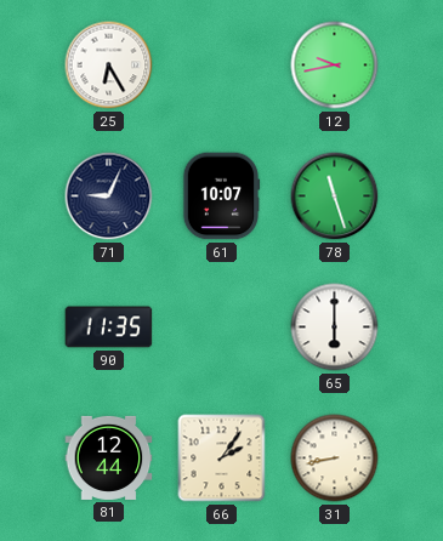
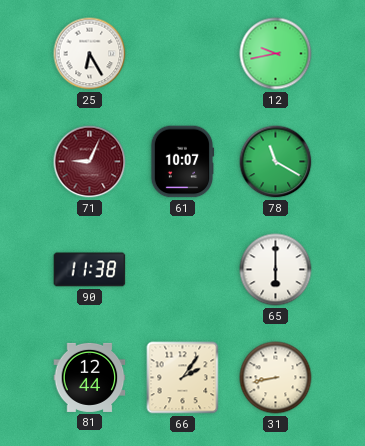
71 dial: navy -> burgundy (90, 162)
78: 11:27 -> 11:20 (276, 162)
90: 11:35 -> 11:38 (90, 270)
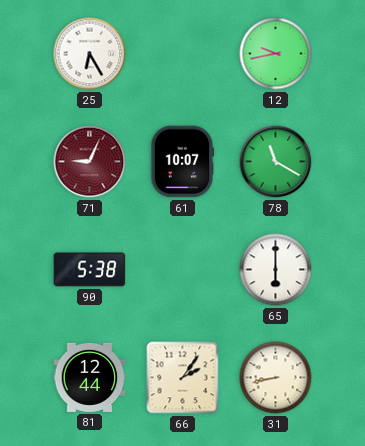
90: 11:38 -> 5:38 (90, 270)
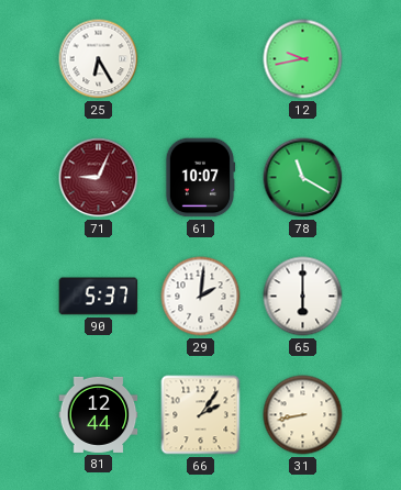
90: 5:38 -> 5:37 (99, 297)
29: none -> 2:01 (201, 297)
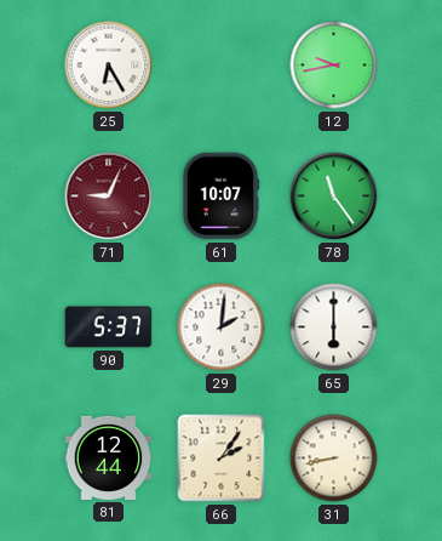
78: 11:20 -> 11:24 (334, 197)
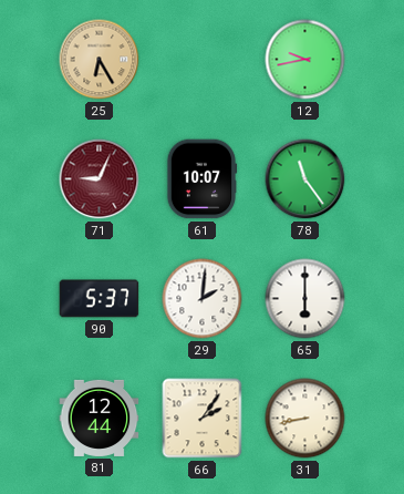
25 dial: white -> champagne (100, 60)
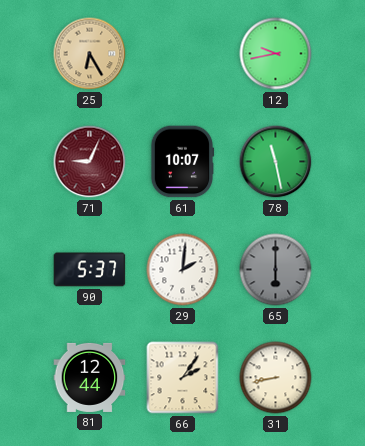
78: 11:24 -> 11:28 (276, 162)
65 dial: white -> grey (276, 270)
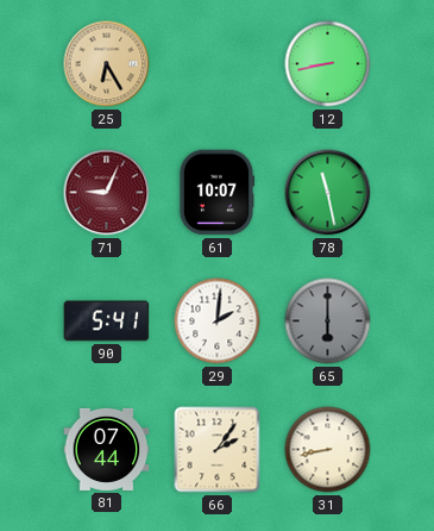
12: 9:43 -> 8:43 (328, 64)
90: 5:37 -> 5:41 (107, 321)
81: 12:44 -> 07:44 (107, 449)
